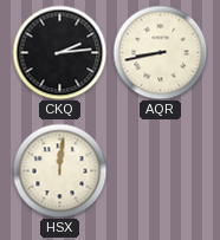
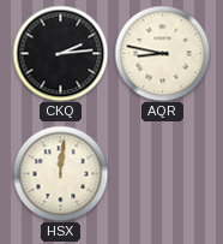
AQR: 8:43 -> 8:47 (162, 53)
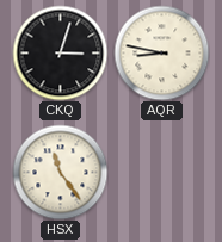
CKQ: 2:14 -> 3:03 (60, 52)
HSX: 12:01 -> 11:24 (60, 172)
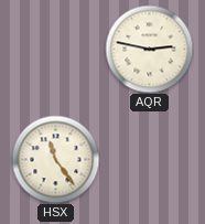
CKQ: 3:03 -> none (60, 52)
AQR: 8:47 -> 2:47 (149, 49)
